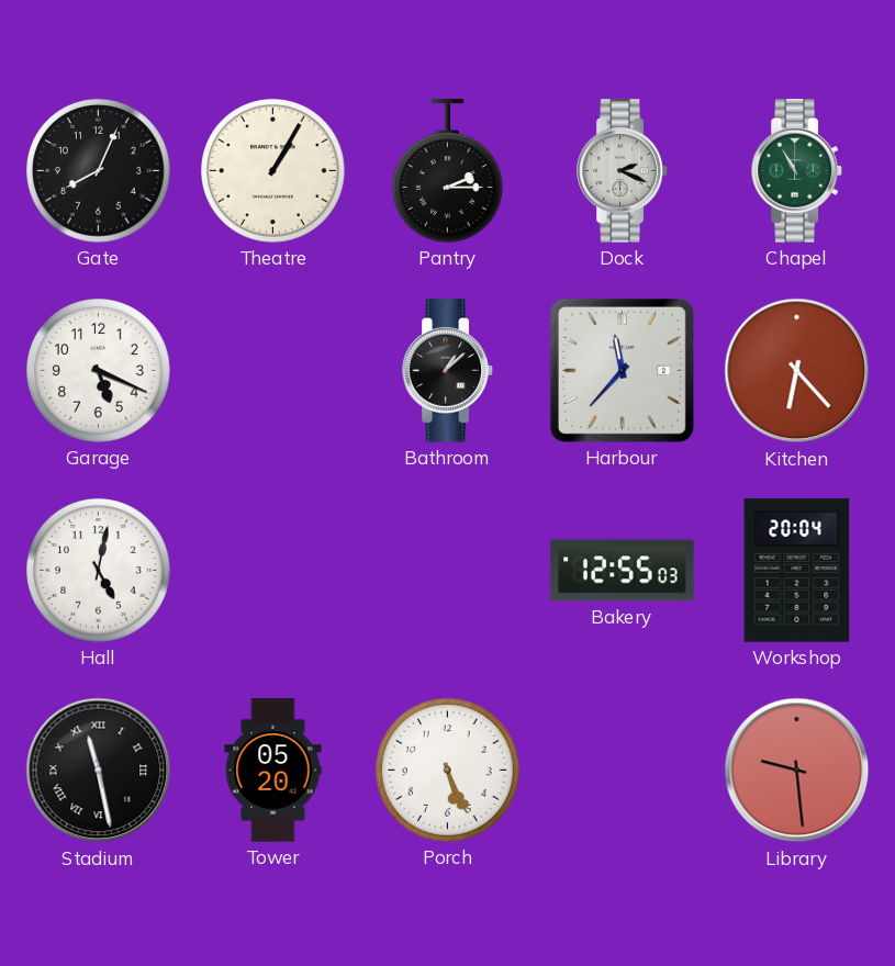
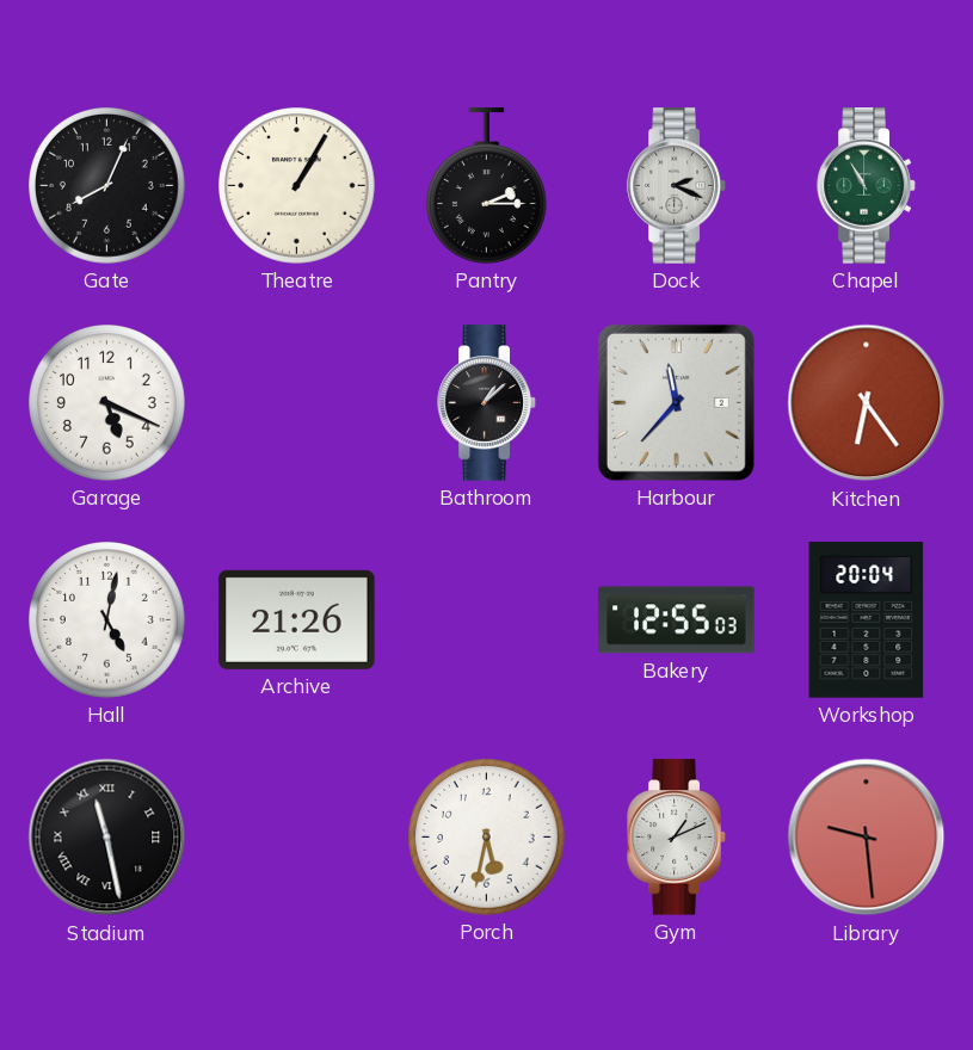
Kitchen: 6:23 -> 6:24 (867, 403)
Archive: none -> 21:26 (297, 619)
Tower: 05:20 -> none (273, 771)
Porch: 5:26 -> 5:32 (487, 838)
Gym: none -> 1:11 (677, 838)
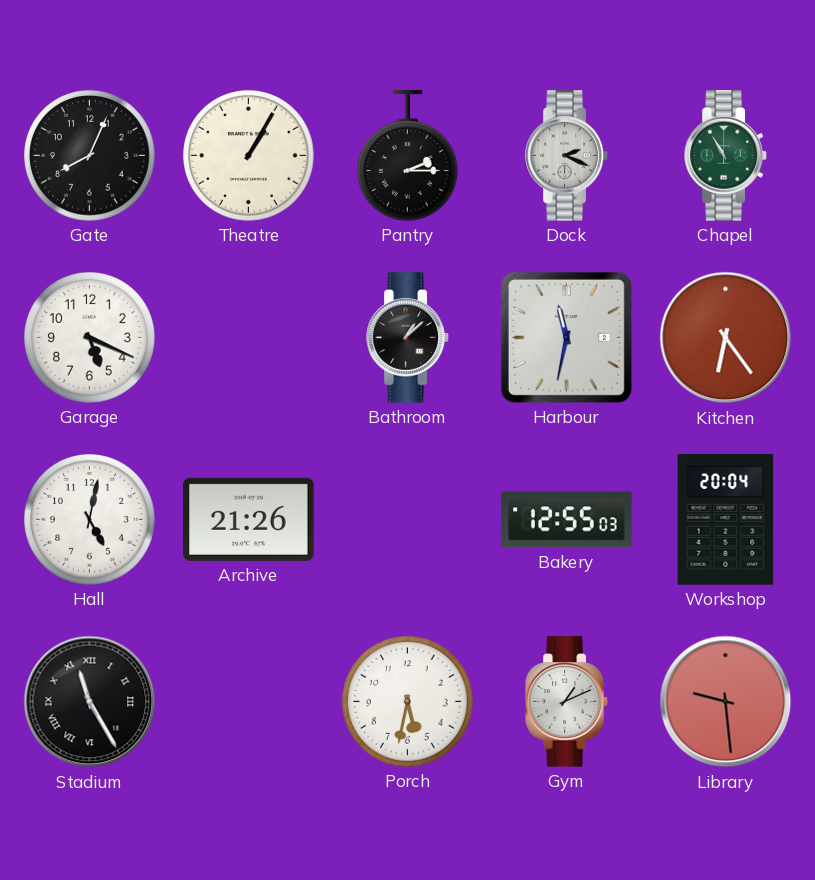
Harbour: 11:37 -> 11:32 (566, 337)
Stadium: 11:28 -> 11:25 (90, 702)
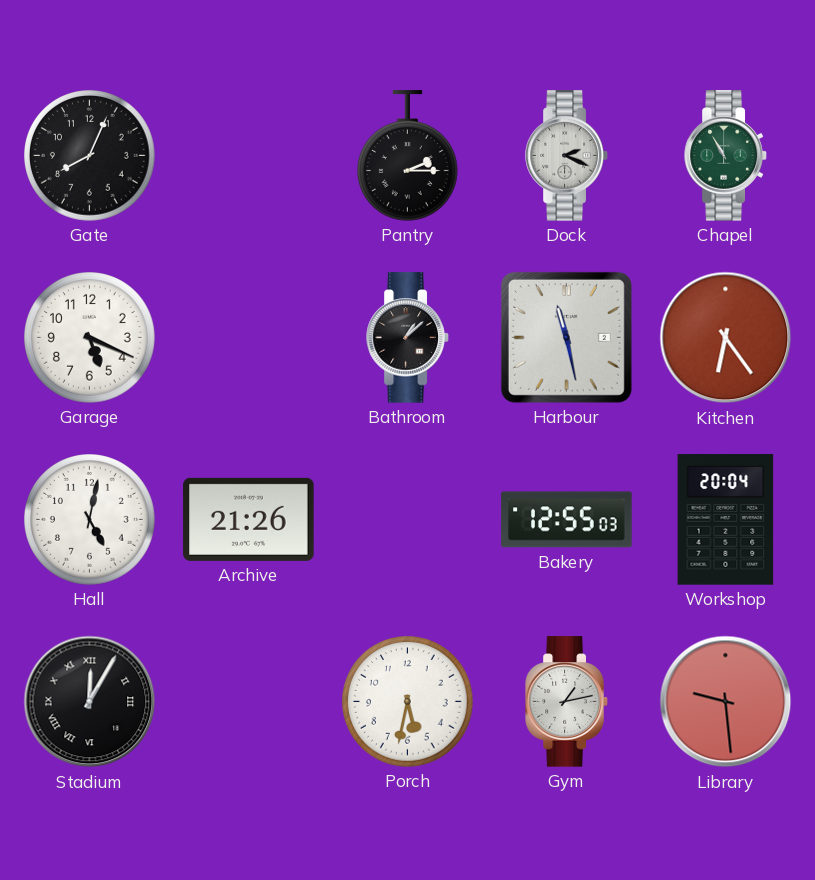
Theatre: 1:05 -> none (249, 156)
Harbour: 11:32 -> 11:28 (566, 337)
Stadium: 11:25 -> 12:05 (90, 702)
Gym: 1:11 -> 1:13 (567, 702)
